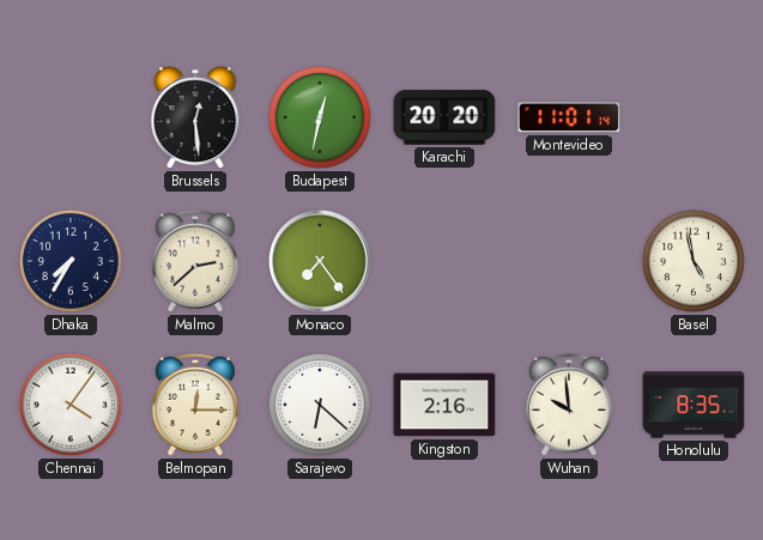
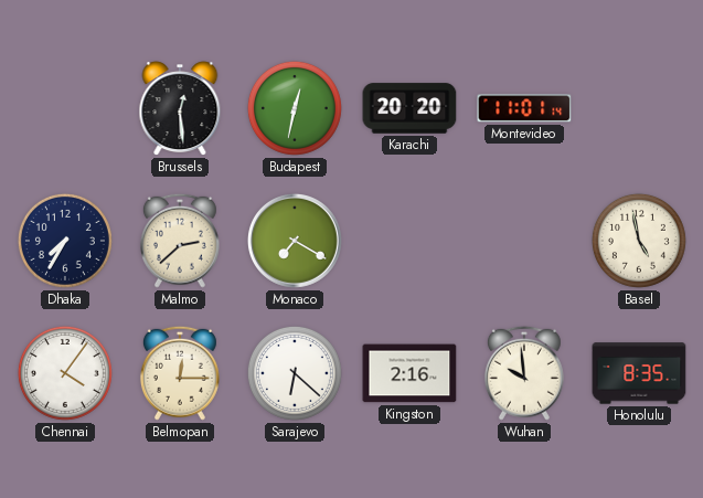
Monaco: 7:24 -> 7:20 (295, 241)
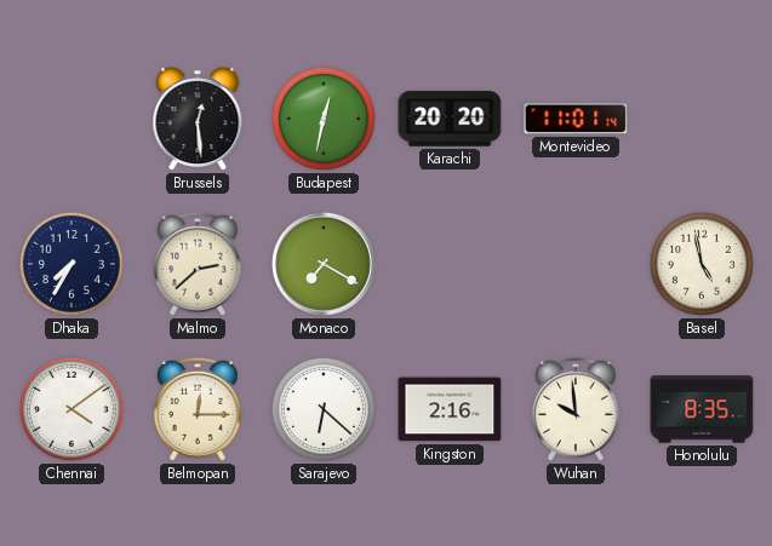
Chennai: 4:06 -> 4:09 (72, 409)
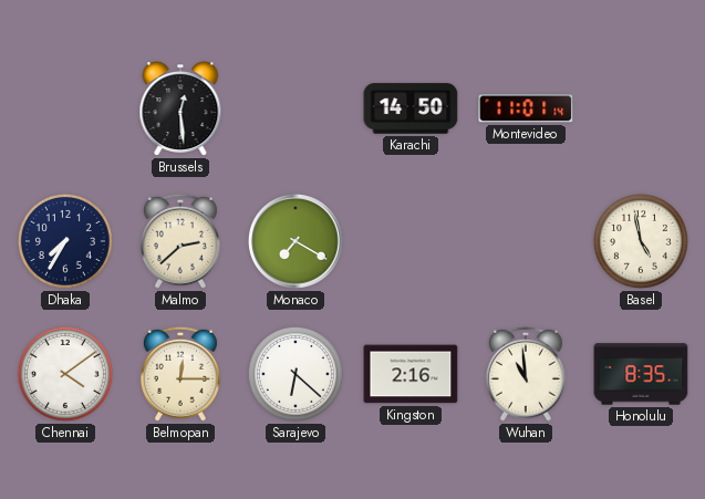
Budapest: 12:32 -> none (324, 119)
Karachi: 20:20 -> 14:50 (411, 108)
Wuhan: 9:59 -> 10:59 (526, 374)
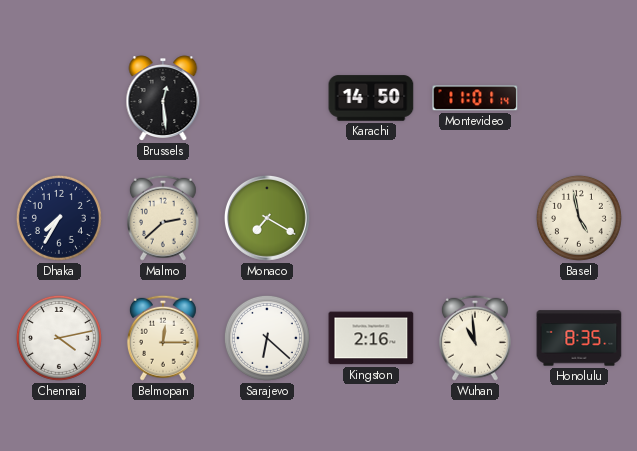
Chennai: 4:09 -> 4:13 (59, 338)
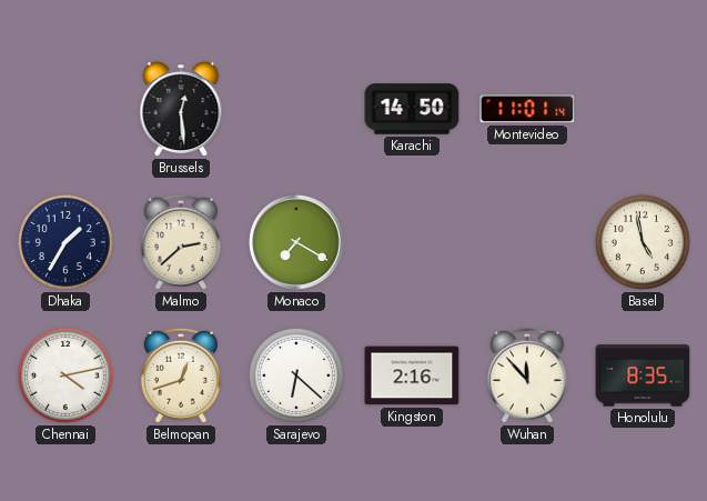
Dhaka: 7:35 -> 1:35 (65, 242)
Belmopan: 12:15 -> 12:42 (181, 375)
Wuhan: 10:59 -> 11:53 (527, 375)
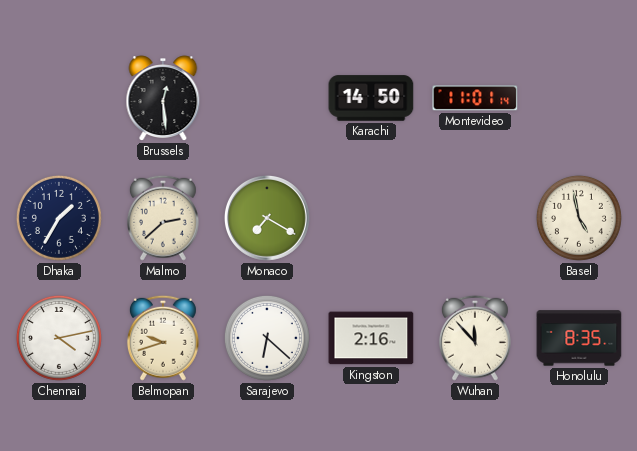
Belmopan: 12:42 -> 9:42 (163, 338)
